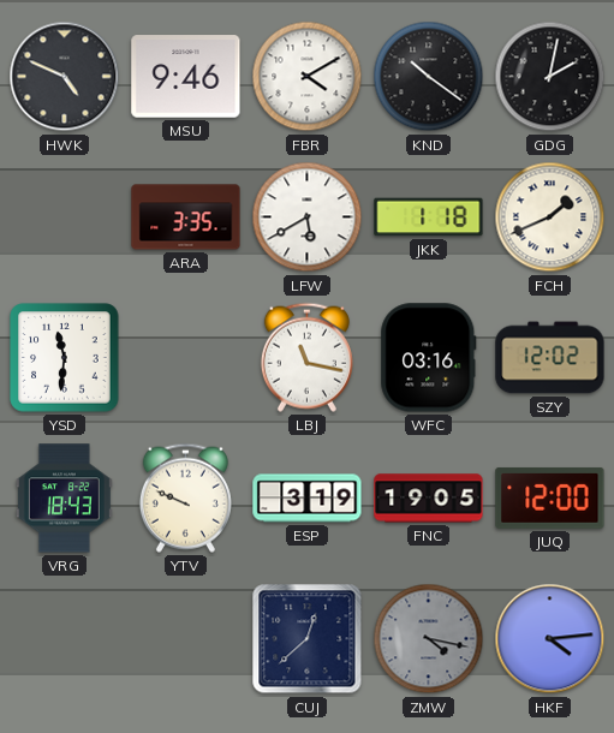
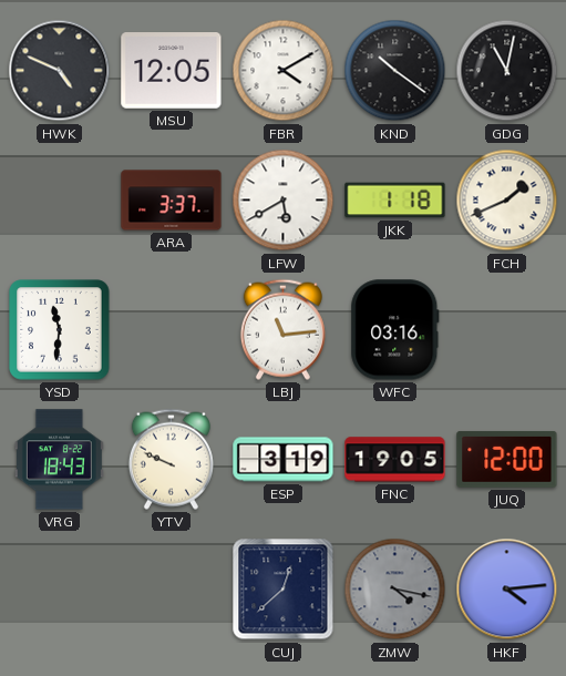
MSU: 9:46 -> 12:05 (172, 71)
GDG: 2:02 -> 11:02 (507, 71)
ARA: 3:35 -> 3:37 (172, 201)
LBJ: 11:17 -> 11:14 (282, 329)
SZY: 12:02 -> none (550, 358)
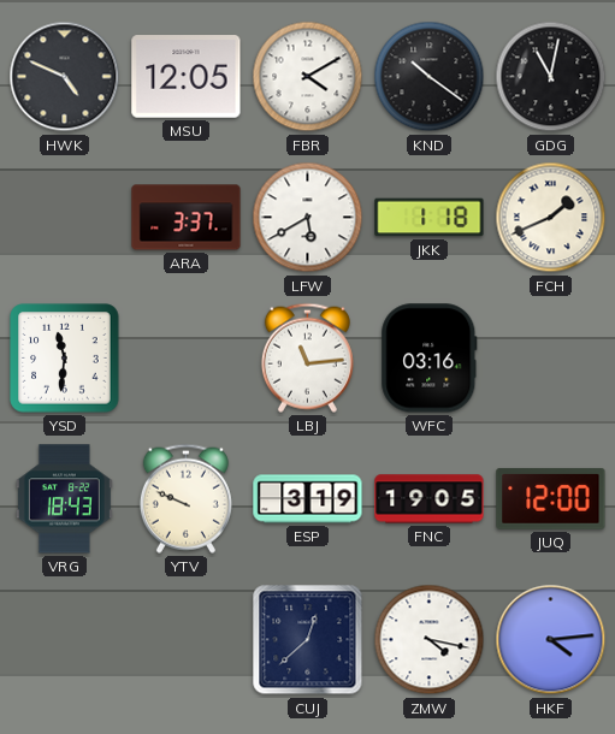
ZMW dial: grey -> white (430, 640)
